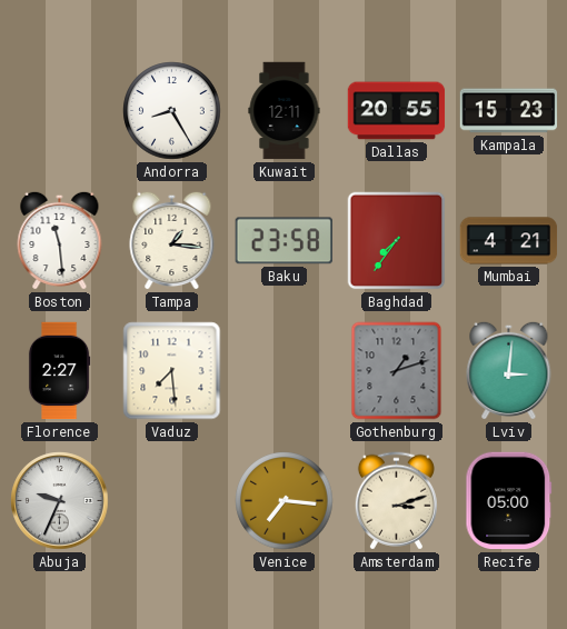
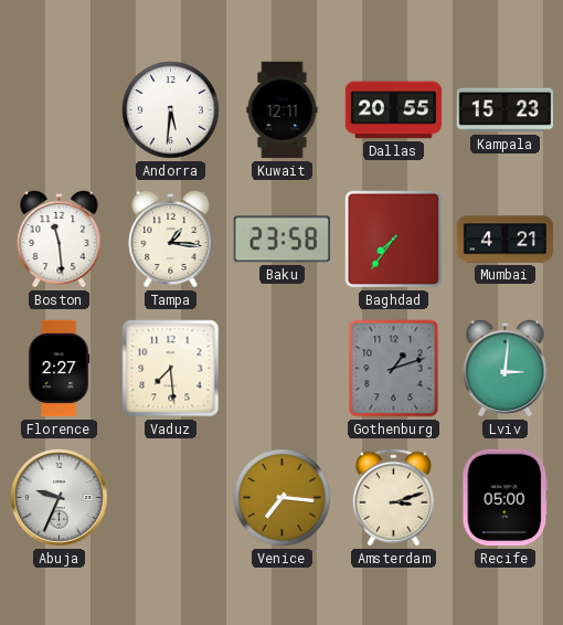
Andorra: 8:25 -> 5:31 (171, 110)
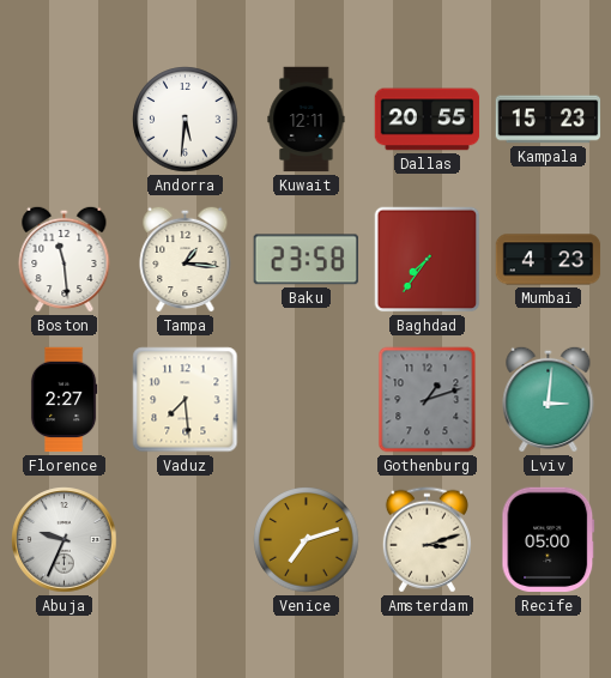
Mumbai: 4:21 -> 4:23 (549, 260)
Venice: 7:16 -> 7:12 (307, 540)
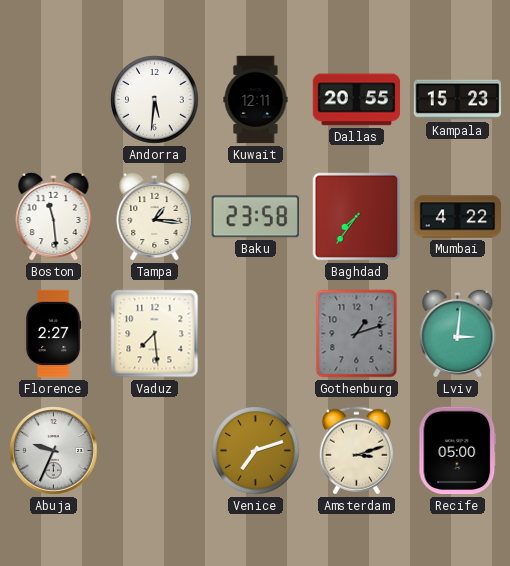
Mumbai: 4:23 -> 4:22 (458, 217)
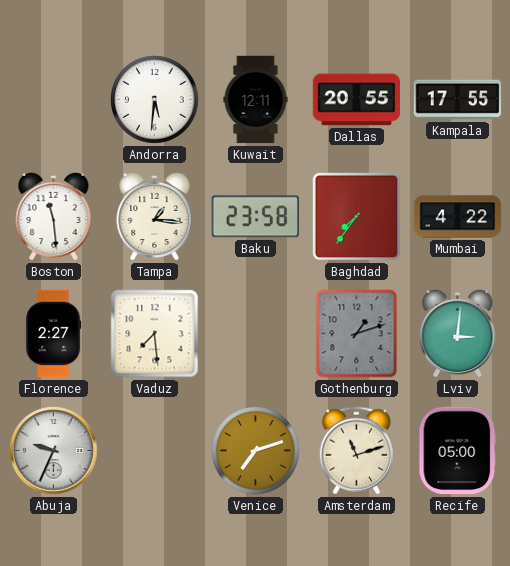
Kampala: 15:23 -> 17:55 (458, 100)
Amsterdam: 3:12 -> 11:12 (356, 451)
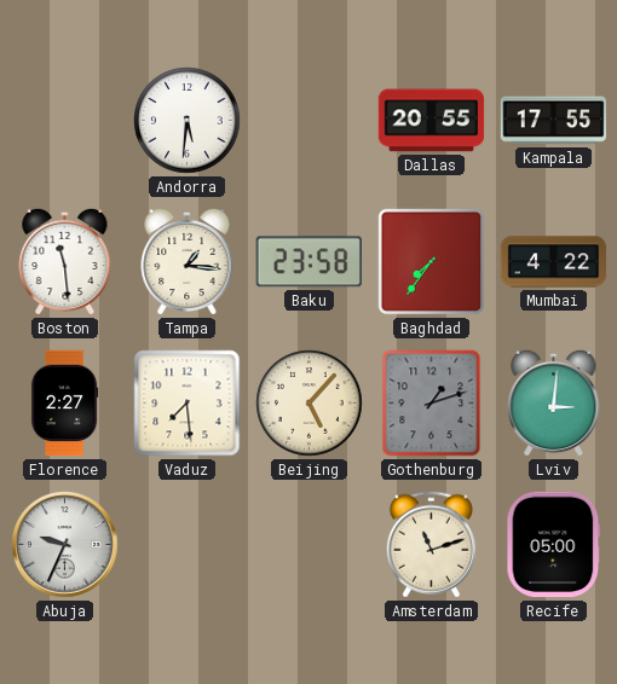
Kuwait: 12:11 -> none (256, 100)
Beijing: none -> 5:07 (310, 404)
Venice: 7:12 -> none (256, 451)
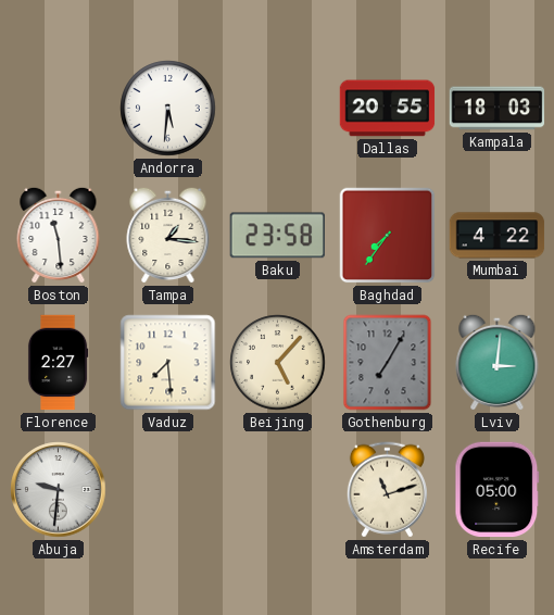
Kampala: 17:55 -> 18:03 (498, 109)
Gothenburg: 1:12 -> 7:05 (388, 363)
Abuja: 9:34 -> 9:31 (59, 490)
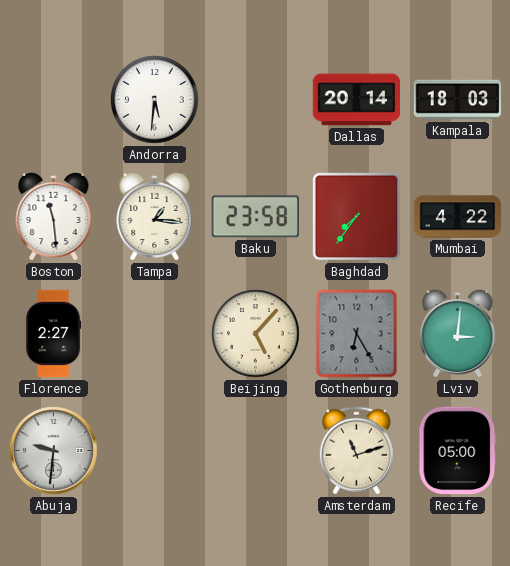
Dallas: 20:55 -> 20:14 (357, 100)
Vaduz: 7:29 -> none (168, 363)
Gothenburg: 7:05 -> 6:25 (357, 334)
